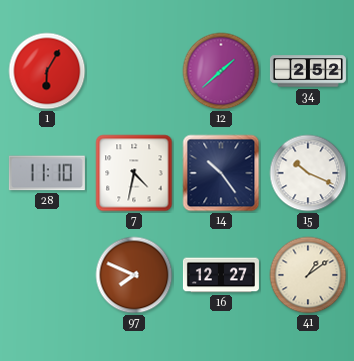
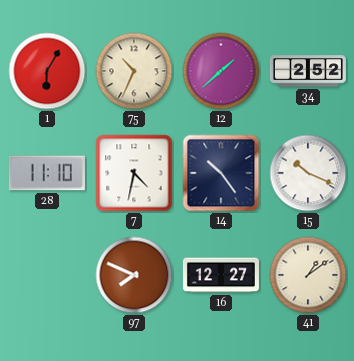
75: none -> 10:34 (134, 71)
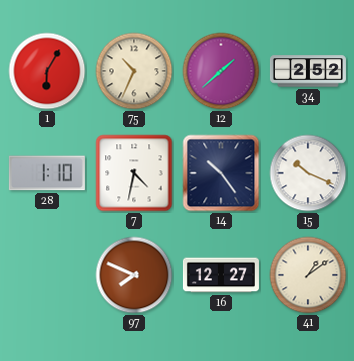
28: 11:10 -> 1:10 (47, 173)
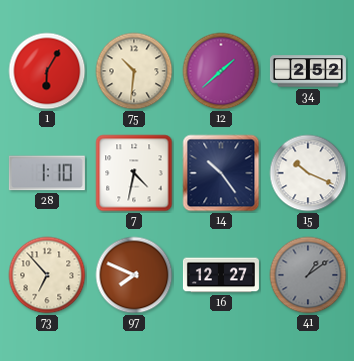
75: 10:34 -> 10:31 (134, 71)
73: none -> 6:53 (47, 275)
41 dial: cream -> grey (308, 275)
